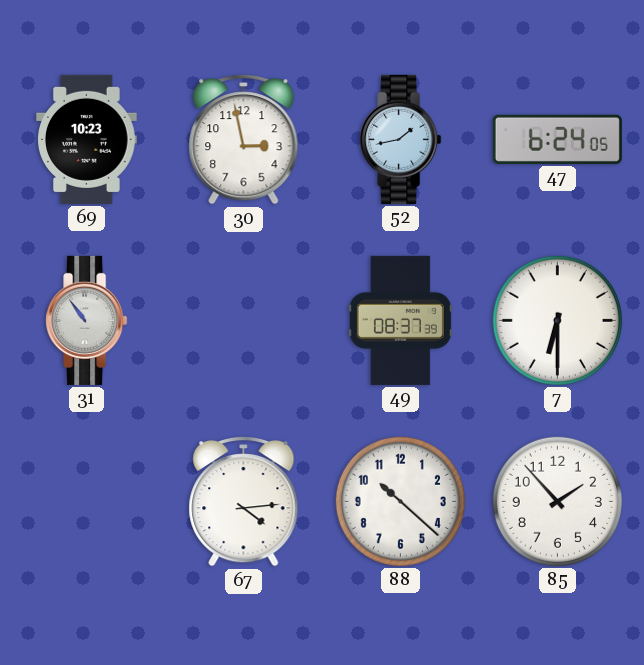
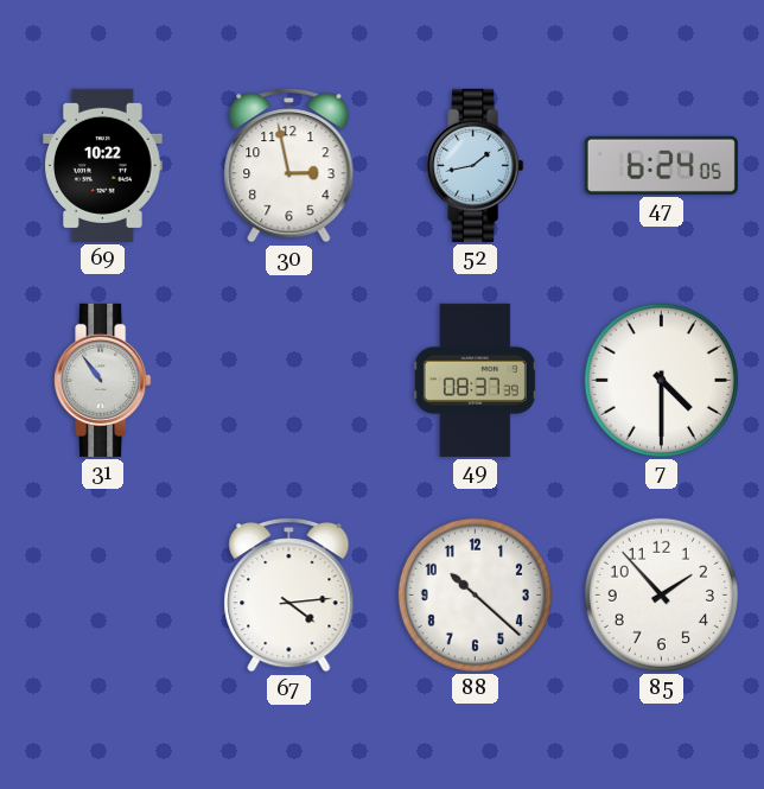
69: 10:23 -> 10:22 (103, 165)
7: 6:30 -> 4:30 (661, 380)
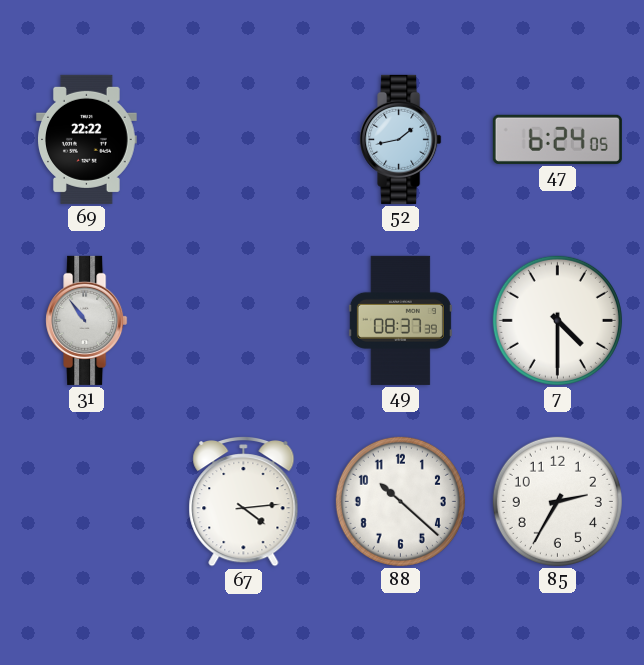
69: 10:22 -> 22:22 (87, 139)
30: 2:58 -> none (289, 165)
85: 1:53 -> 2:35 (557, 501)
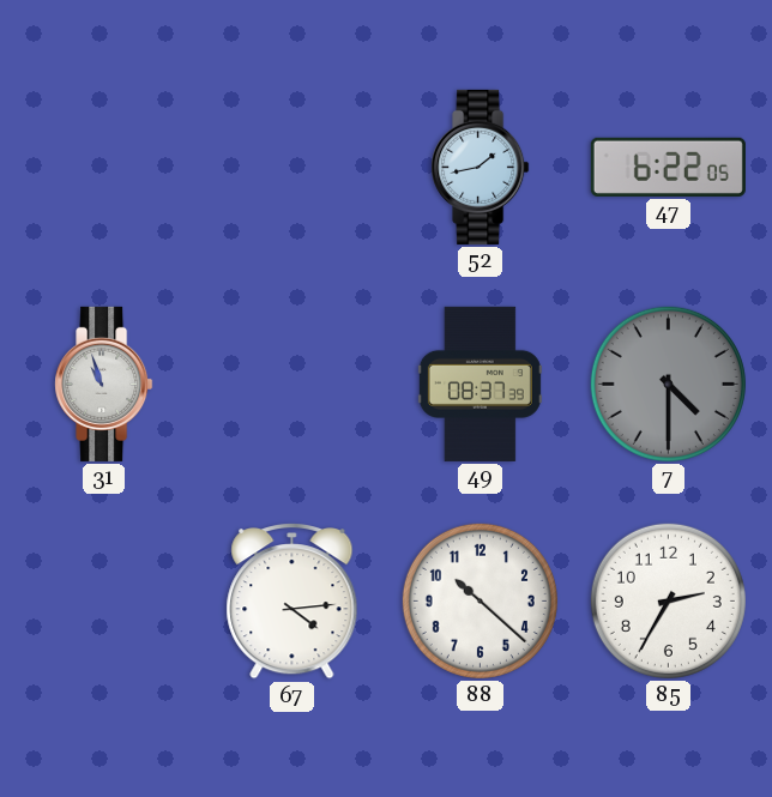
69: 22:22 -> none (87, 139)
47: 6:24 -> 6:22 (668, 167)
31: 10:54 -> 10:57 (104, 384)
7 dial: white -> grey (668, 384)
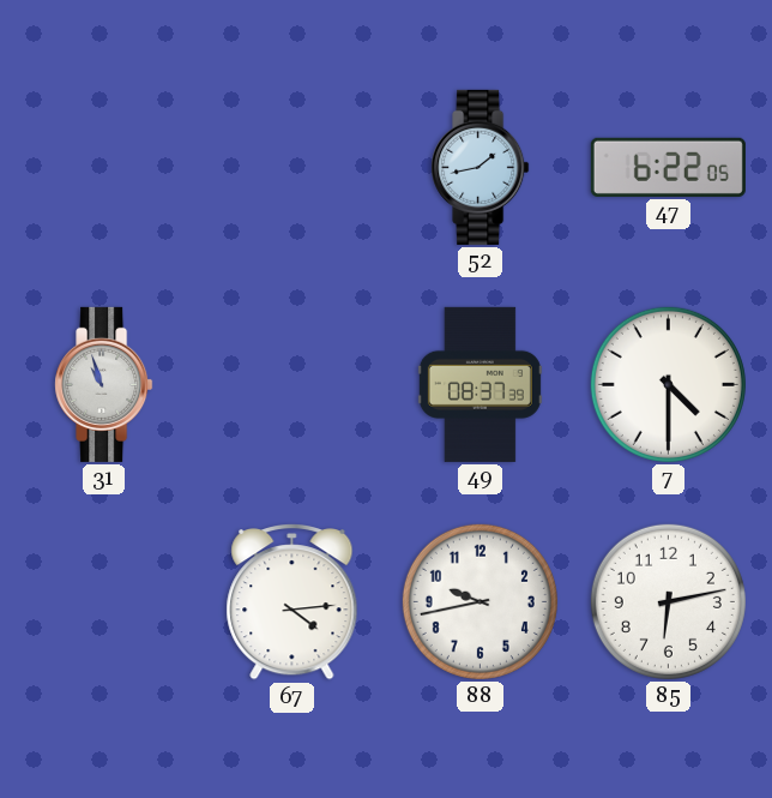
7 dial: grey -> white (668, 384)
88: 10:22 -> 9:43 (480, 601)
85: 2:35 -> 6:13 (668, 601)
